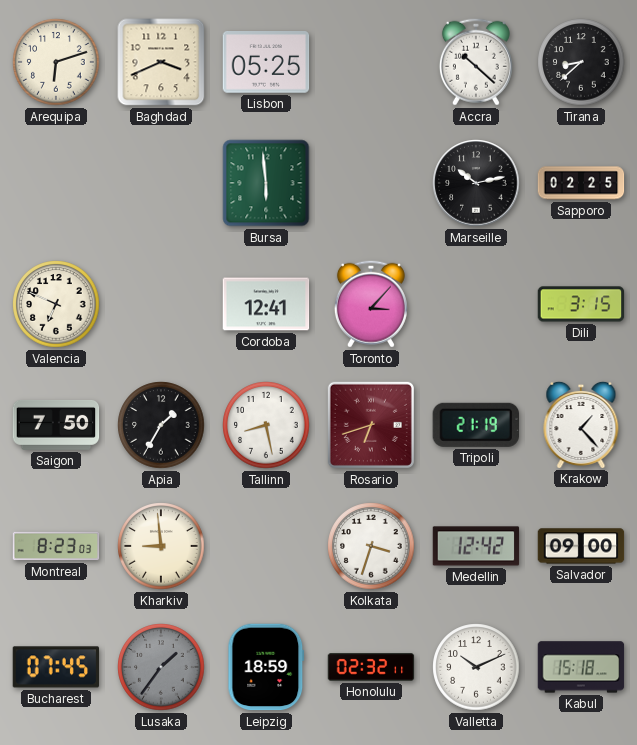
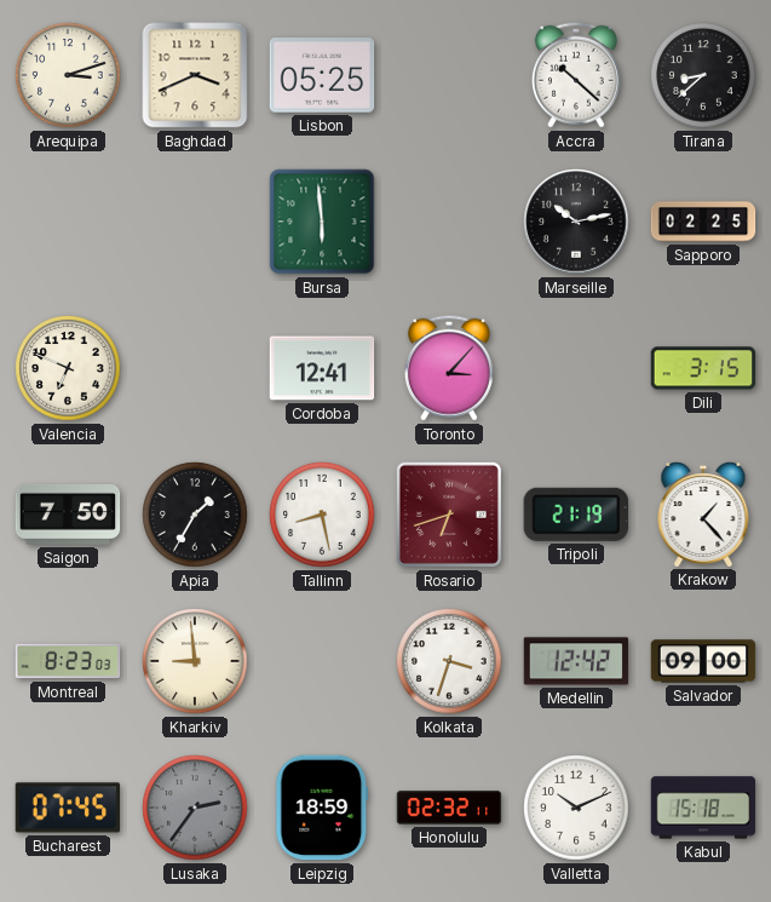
Arequipa: 6:12 -> 3:12 (68, 75)
Lusaka: 1:36 -> 2:36 (195, 808)
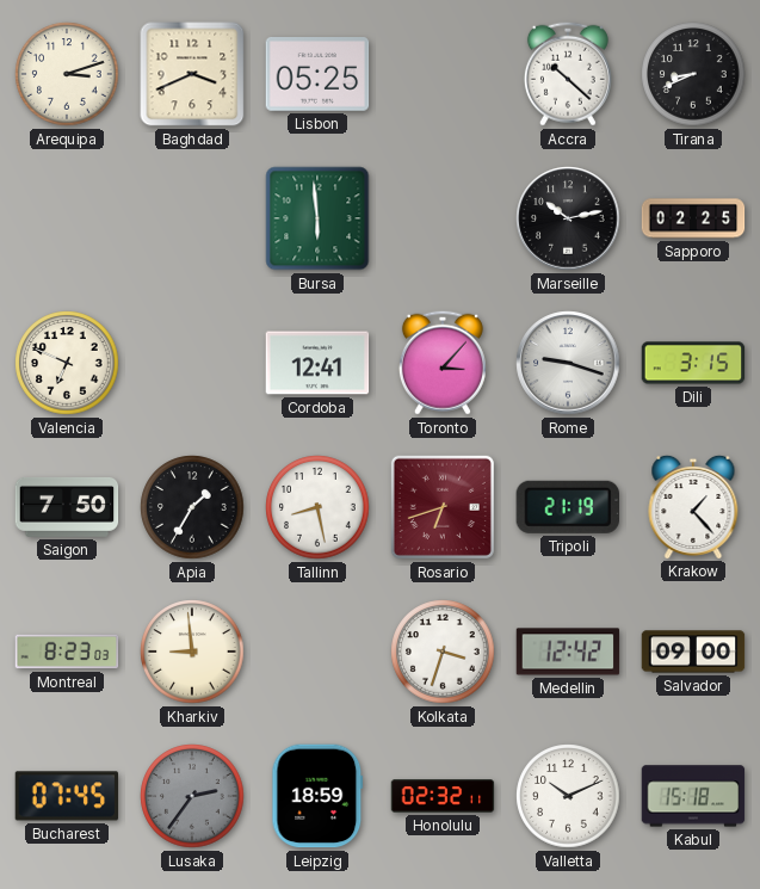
Tirana: 8:38 -> 8:41 (693, 74)
Rome: none -> 9:18 (568, 363)
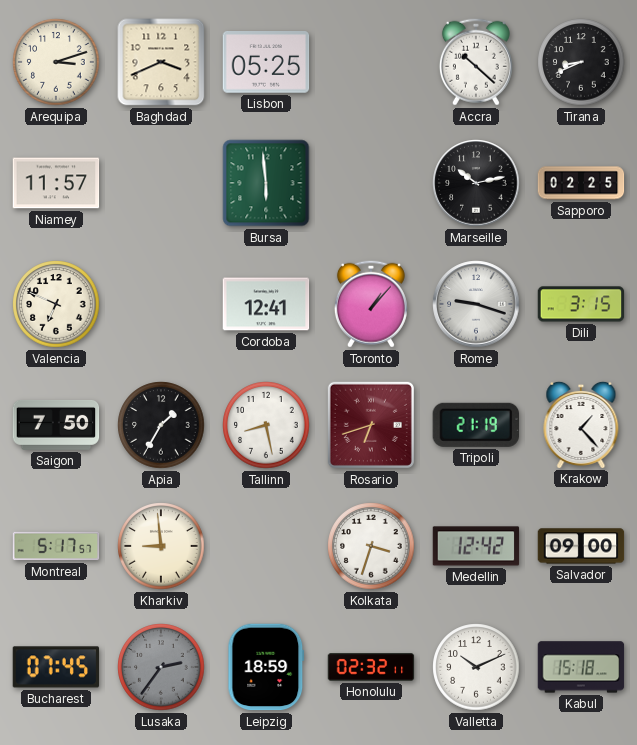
Niamey: none -> 11:57 (56, 183)
Toronto: 3:07 -> 1:07 (371, 304)
Montreal: 8:23 -> 5:17 (56, 546)
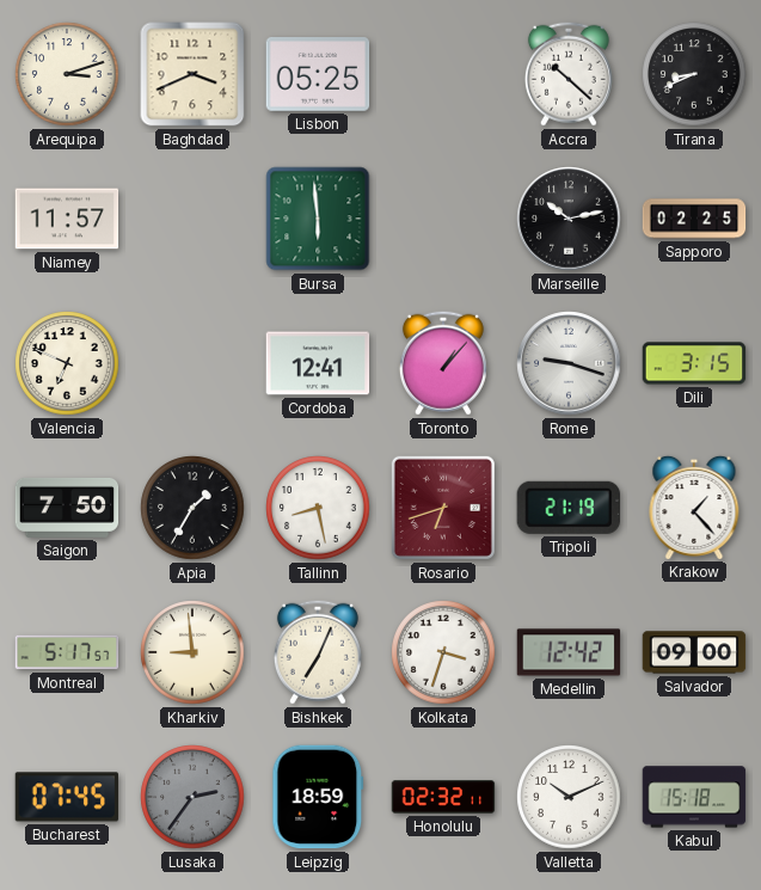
Bishkek: none -> 7:04 (318, 652)
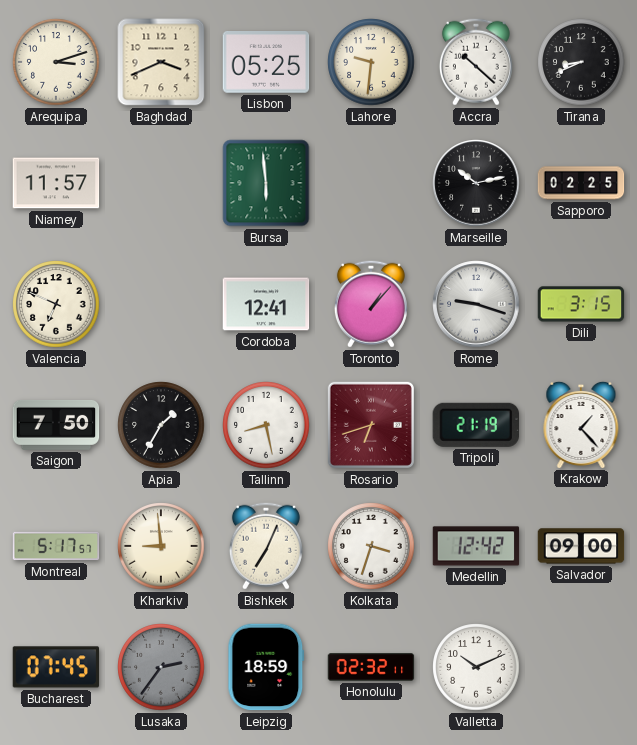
Lahore: none -> 9:31 (371, 62)
Kabul: 15:18 -> none (694, 797)
